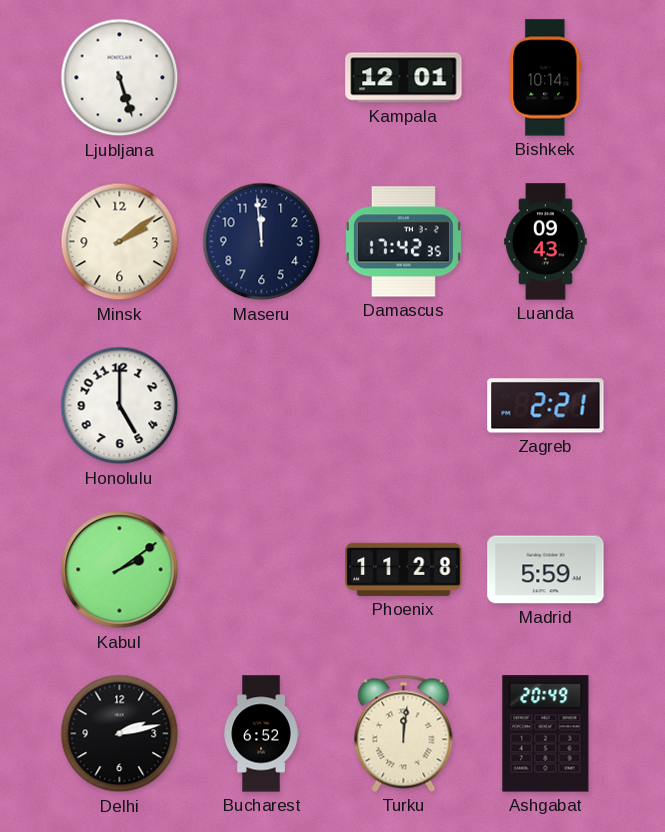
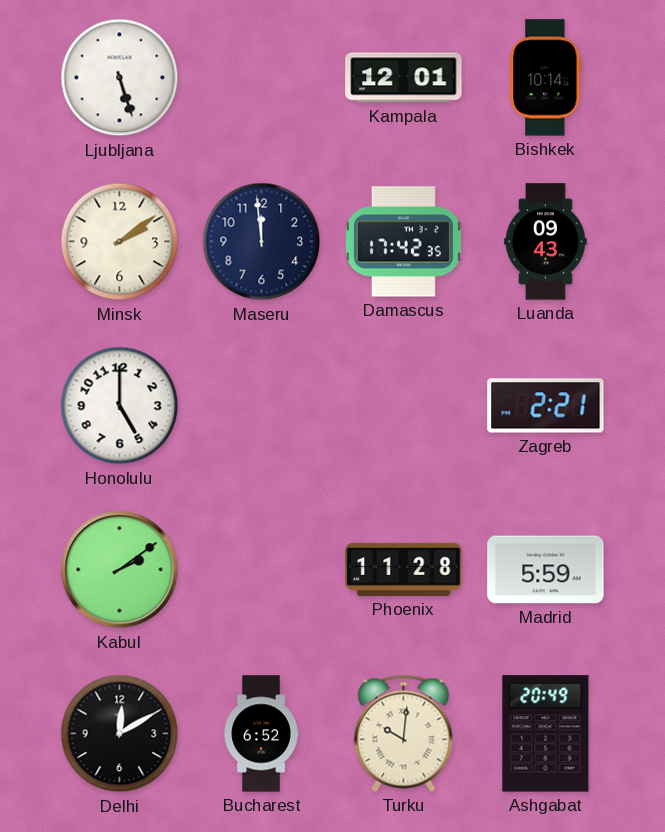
Delhi: 2:13 -> 12:10 (120, 734)
Turku: 12:01 -> 10:01 (404, 733)
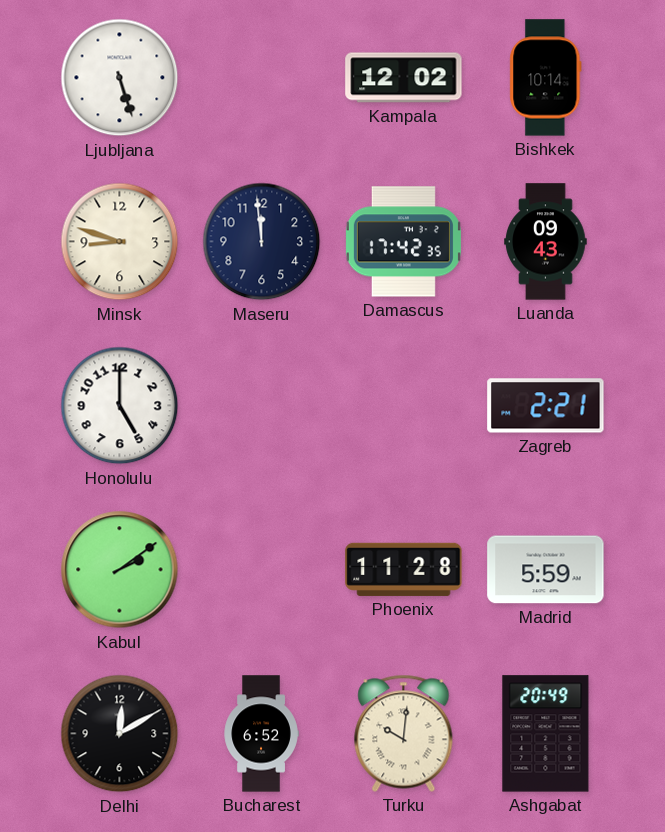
Kampala: 12:01 -> 12:02 (404, 78)
Minsk: 2:09 -> 8:48 (120, 242)
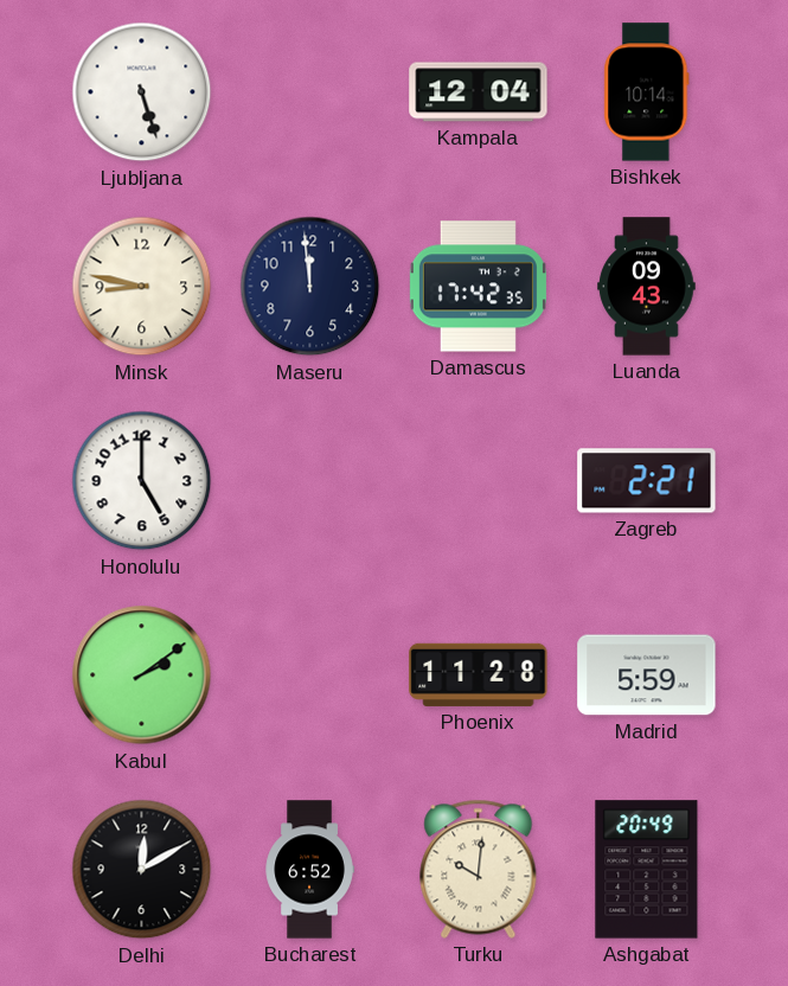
Kampala: 12:02 -> 12:04 (479, 92)
Minsk: 8:48 -> 8:47 (142, 287)
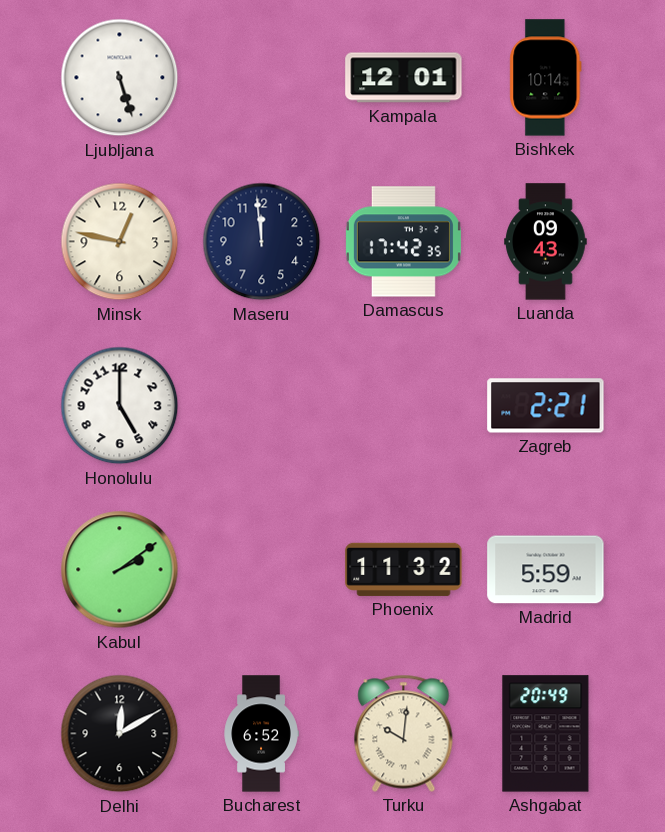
Kampala: 12:04 -> 12:01 (404, 78)
Minsk: 8:47 -> 12:47 (120, 242)
Phoenix: 11:28 -> 11:32 (404, 569)
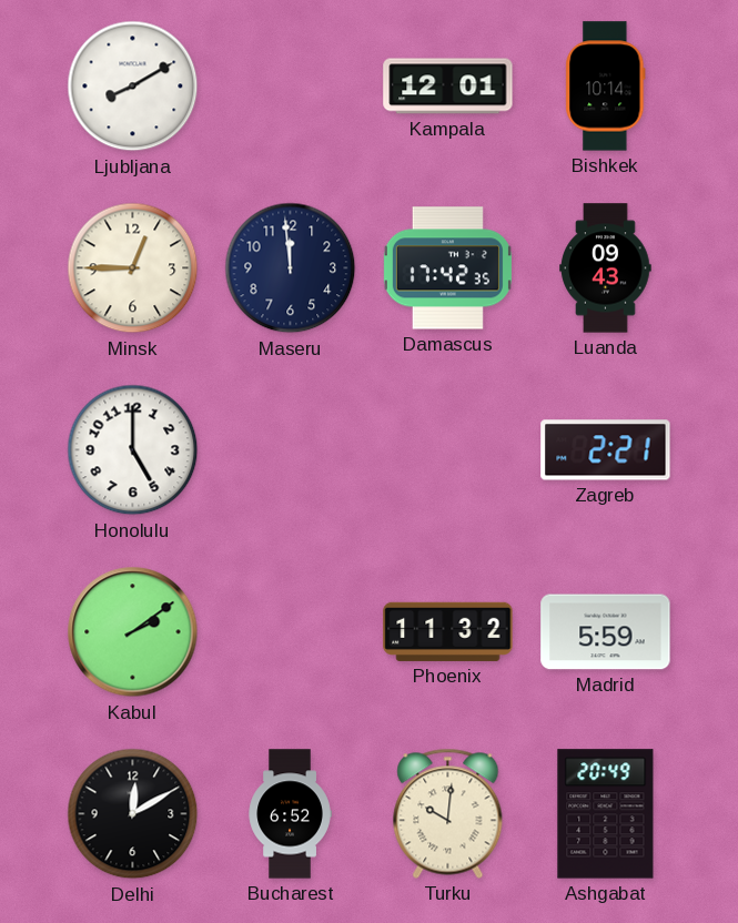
Ljubljana: 5:27 -> 8:10 (133, 87)
Minsk: 12:47 -> 12:45 (133, 268)
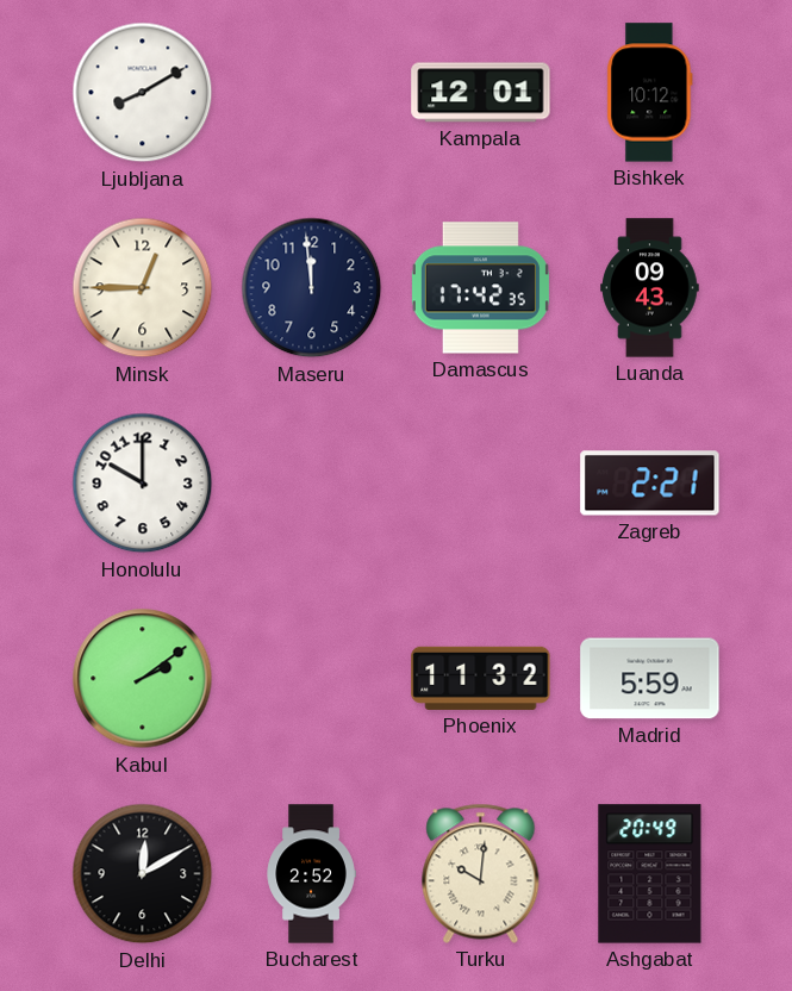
Bishkek: 10:14 -> 10:12 (650, 93)
Honolulu: 5:00 -> 10:00 (143, 484)
Bucharest: 6:52 -> 2:52 (311, 874)
